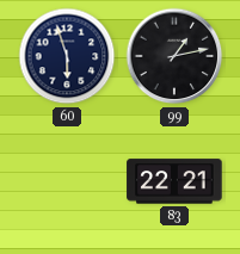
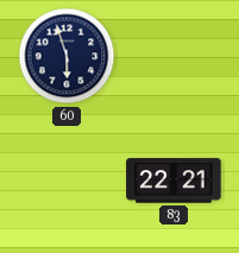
99: 1:13 -> none (174, 56)
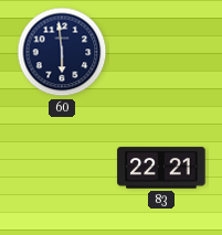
60: 5:57 -> 5:59 (62, 52)
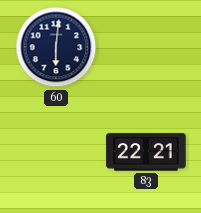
60: 5:59 -> 6:01 (56, 47)
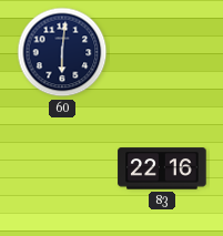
83: 22:21 -> 22:16 (162, 168)
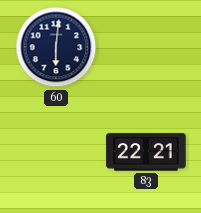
83: 22:16 -> 22:21 (146, 152)
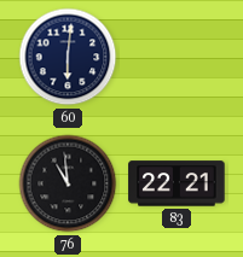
76: none -> 10:59 (68, 183)
